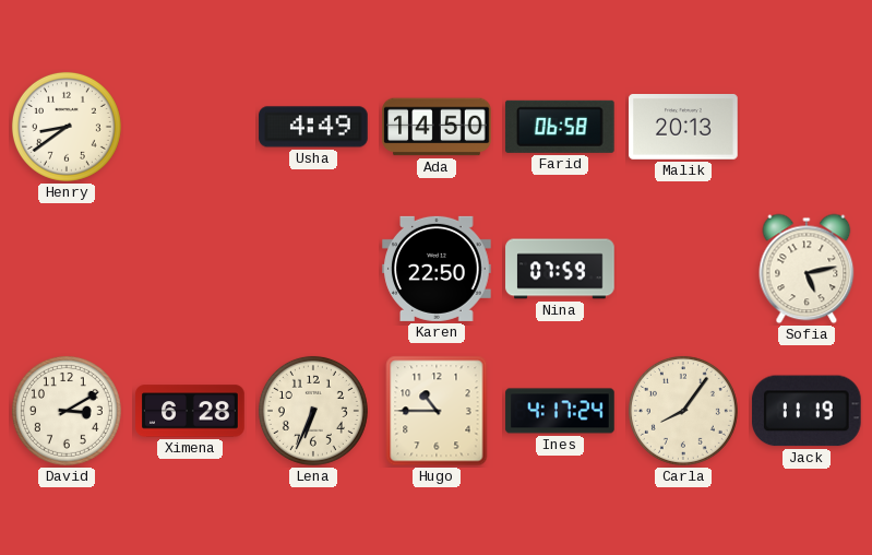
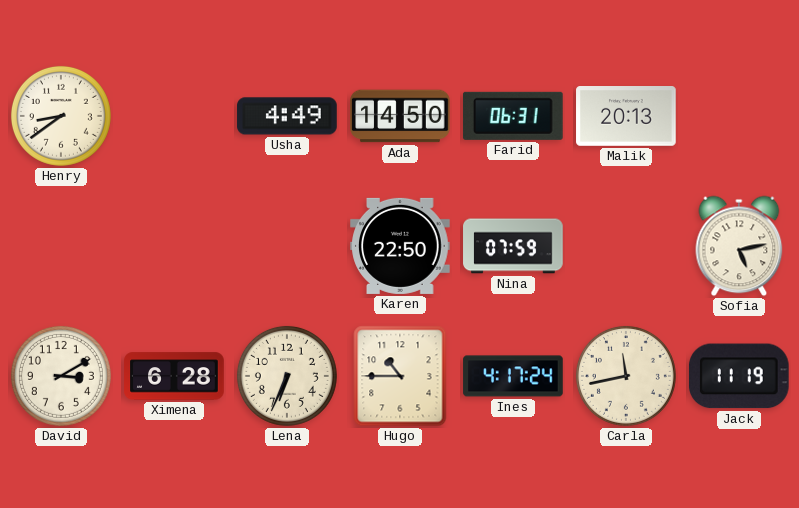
Farid: 06:58 -> 06:31 (513, 116)
Carla: 8:06 -> 11:43 (626, 376)
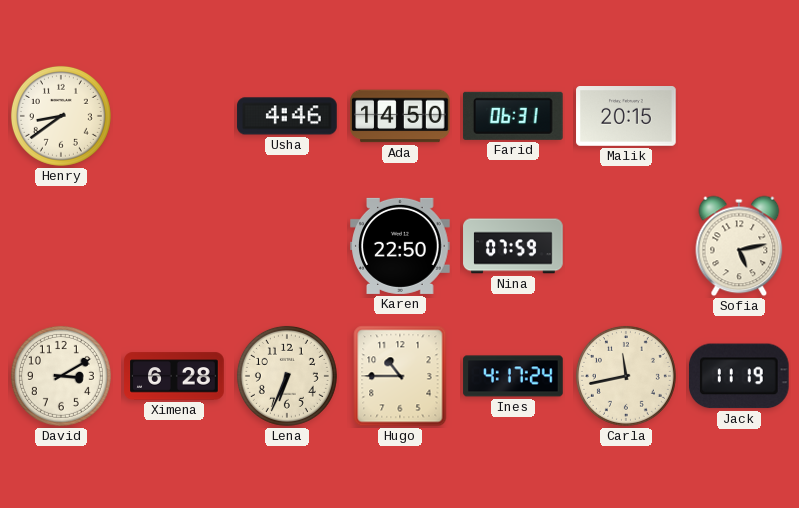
Usha: 4:49 -> 4:46 (287, 116)
Malik: 20:13 -> 20:15 (626, 117)
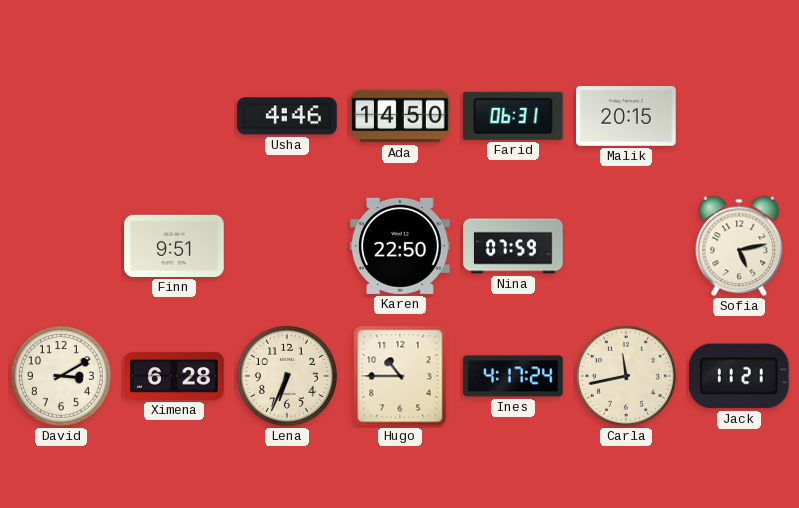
Henry: 8:39 -> none (61, 116)
Finn: none -> 9:51 (174, 246)
Jack: 11:19 -> 11:21 (739, 376)
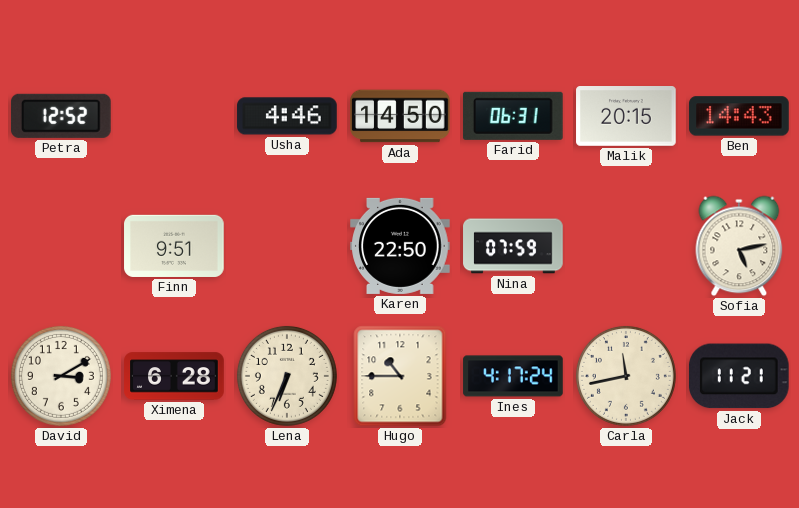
Petra: none -> 12:52 (61, 116)
Ben: none -> 14:43 (739, 116)
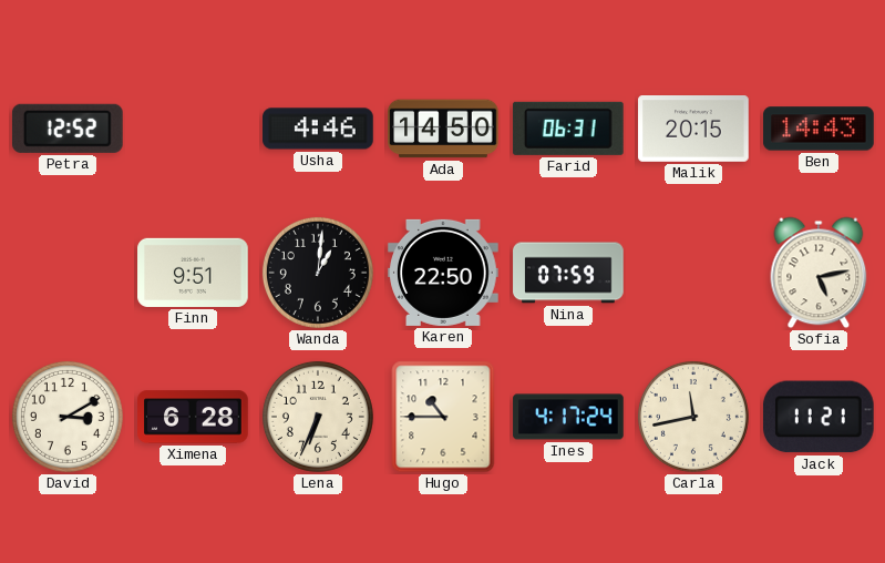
Wanda: none -> 1:01 (318, 273)
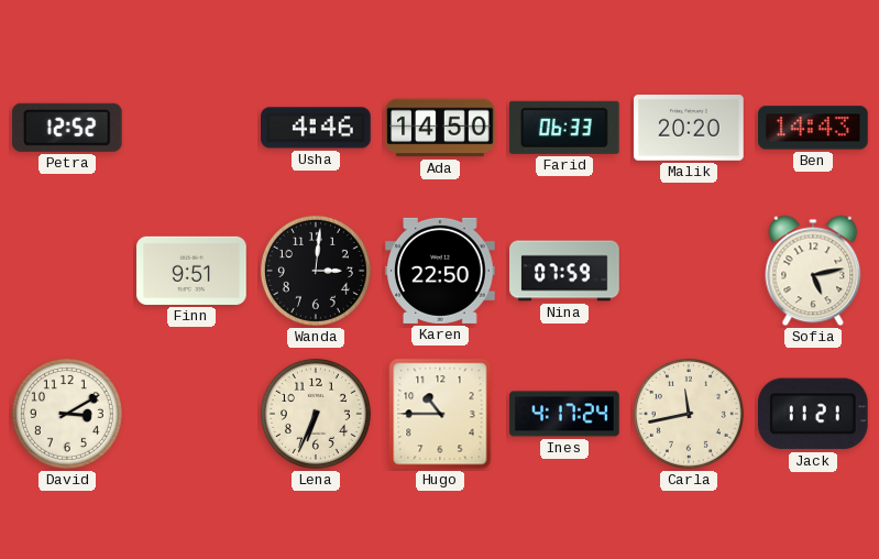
Farid: 06:31 -> 06:33 (564, 128)
Malik: 20:15 -> 20:20 (689, 129)
Wanda: 1:01 -> 3:01 (316, 271)
Ximena: 6:28 -> none (193, 417)
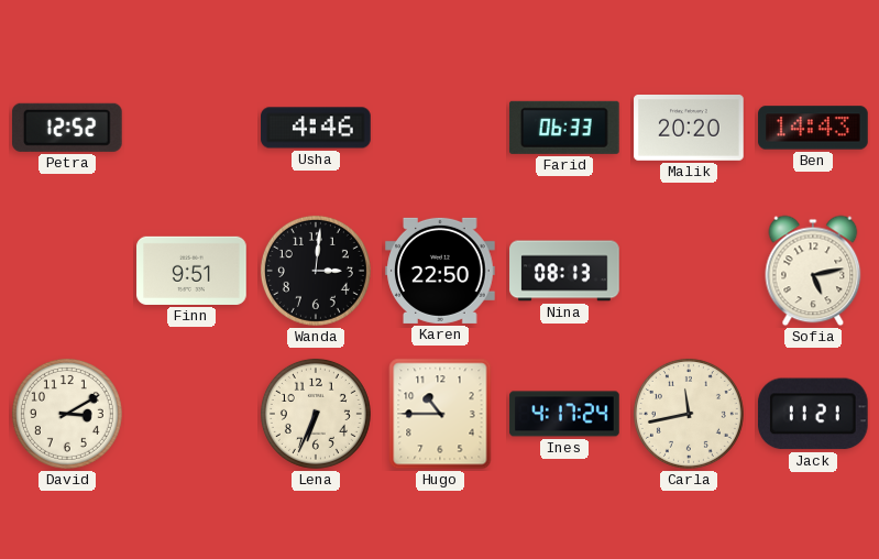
Ada: 14:50 -> none (440, 128)
Nina: 07:59 -> 08:13 (564, 271)
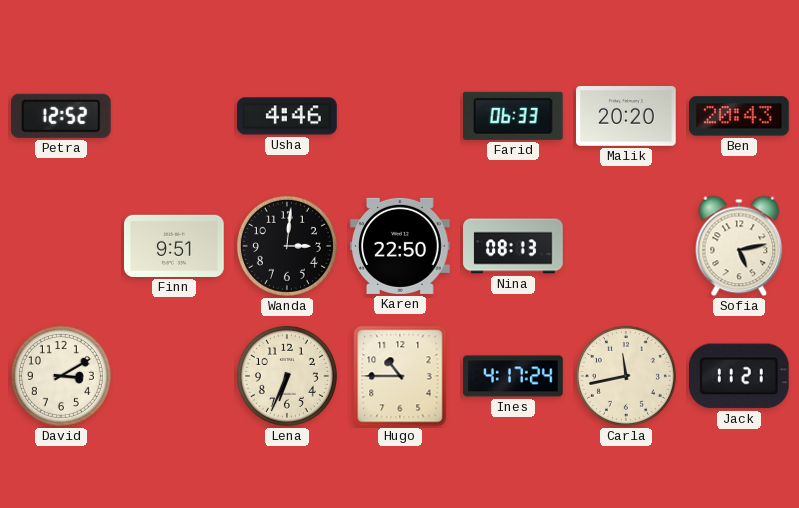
Ben: 14:43 -> 20:43 (739, 116)
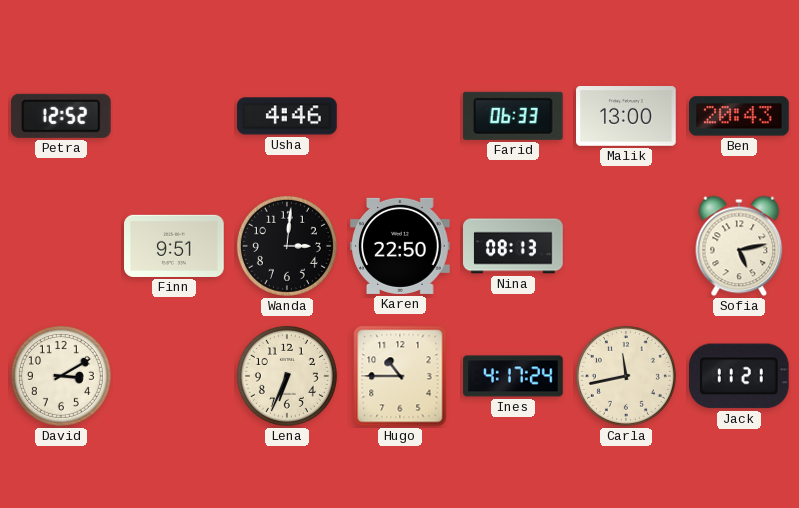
Malik: 20:20 -> 13:00 (626, 117)
